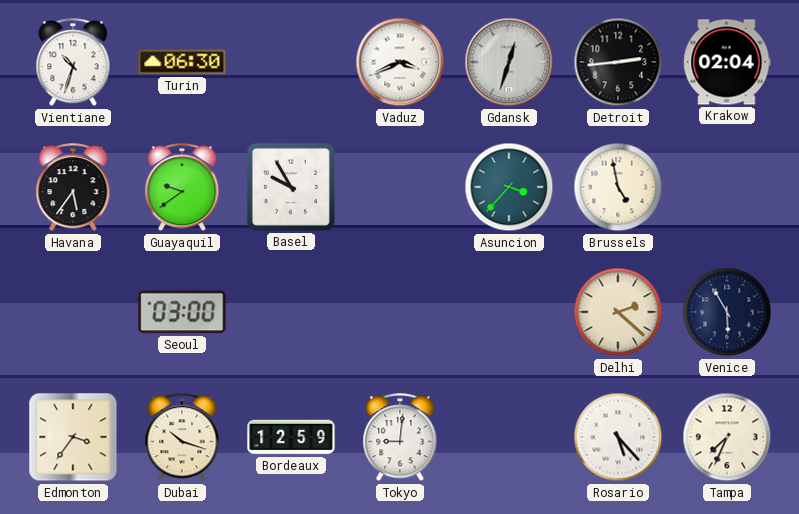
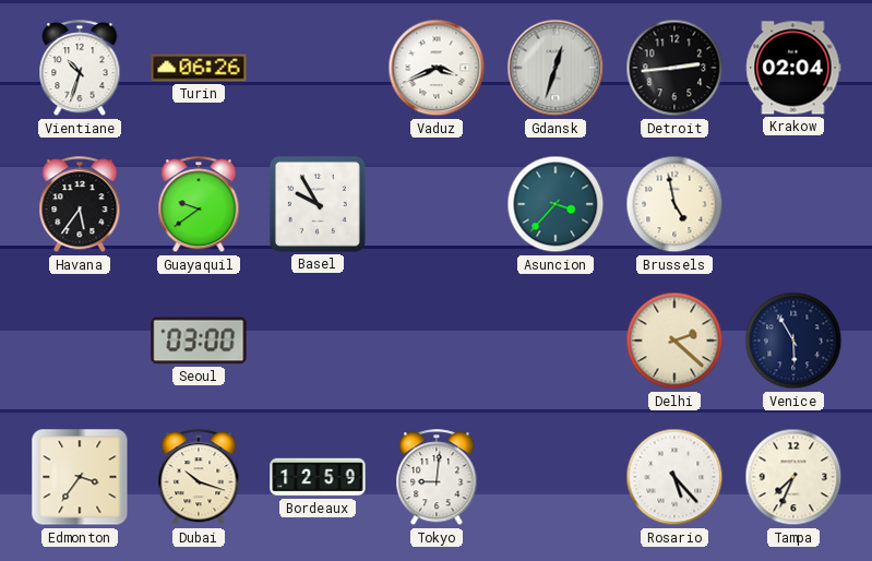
Turin: 06:30 -> 06:26 (199, 68)
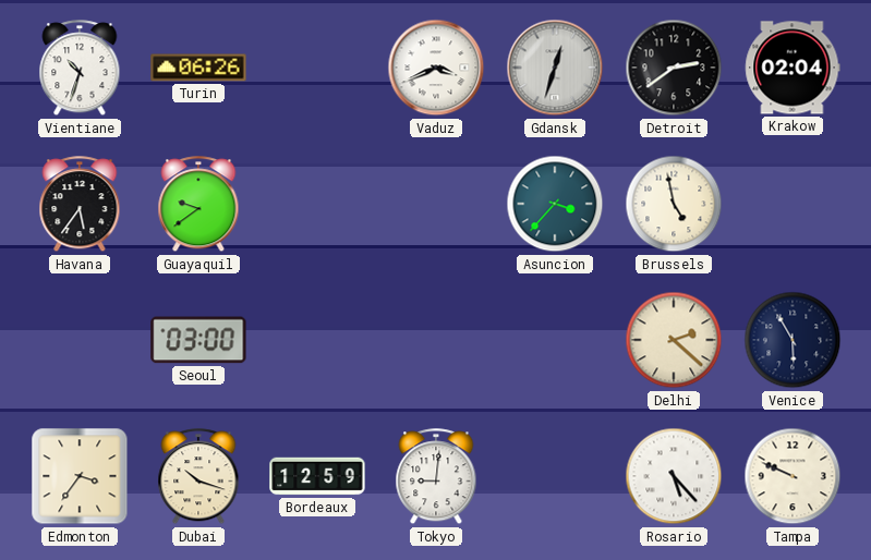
Detroit: 2:44 -> 2:39 (674, 68)
Basel: 9:55 -> none (318, 204)
Tampa: 7:34 -> 9:49 (793, 476)
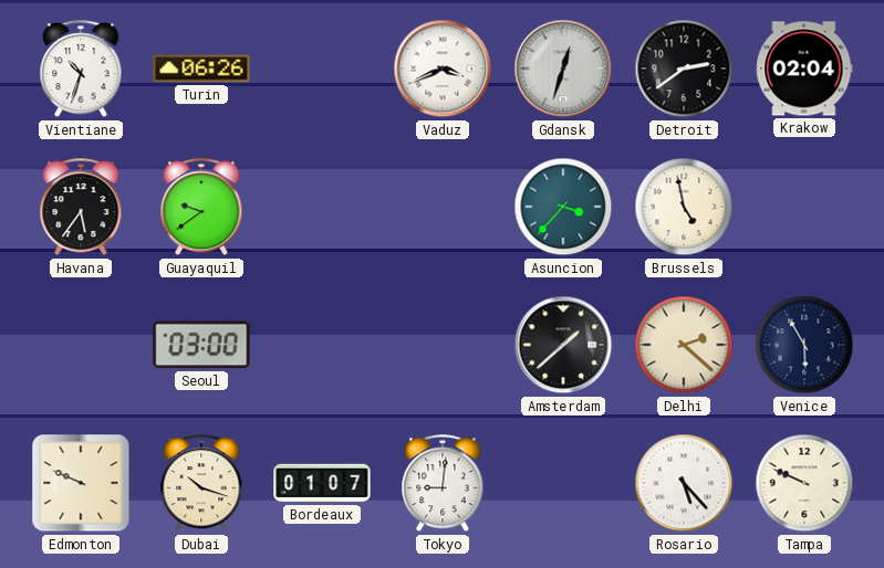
Amsterdam: none -> 1:38 (563, 345)
Edmonton: 3:36 -> 9:49 (81, 483)
Bordeaux: 12:59 -> 01:07 (322, 483)
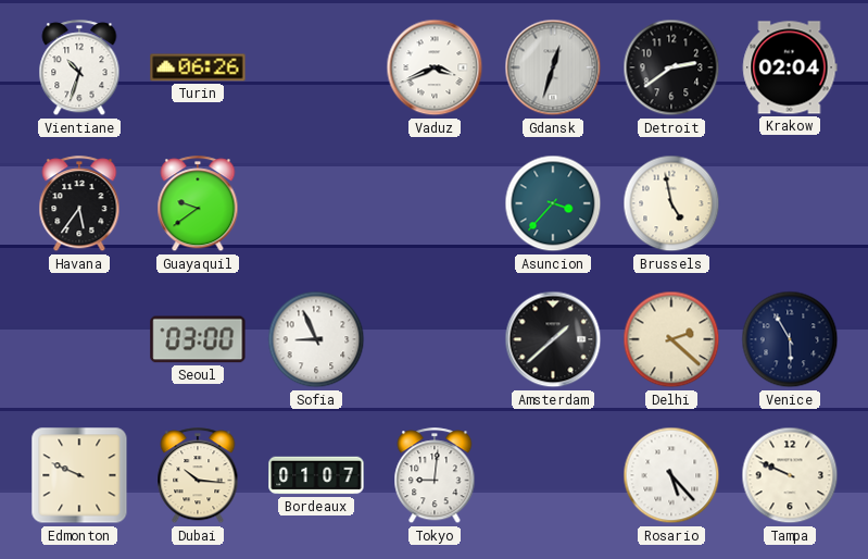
Sofia: none -> 8:56 (316, 339)
Dubai: 10:18 -> 10:16 (198, 476)
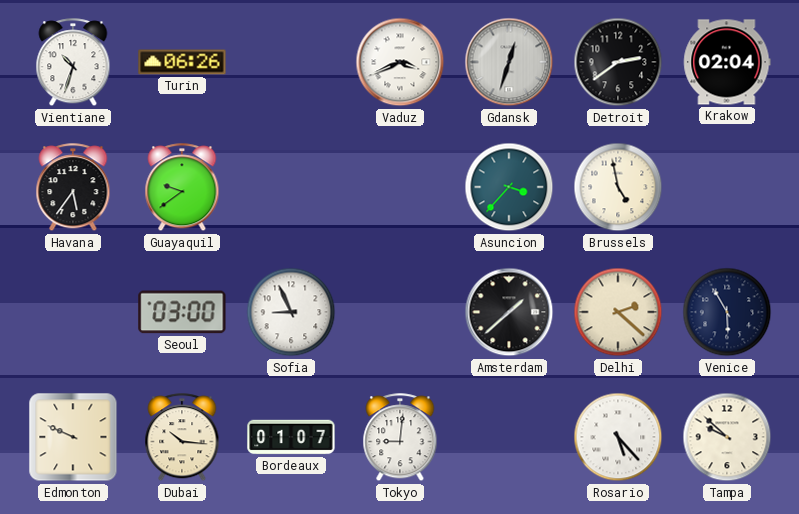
Tampa: 9:49 -> 9:52 (727, 437)
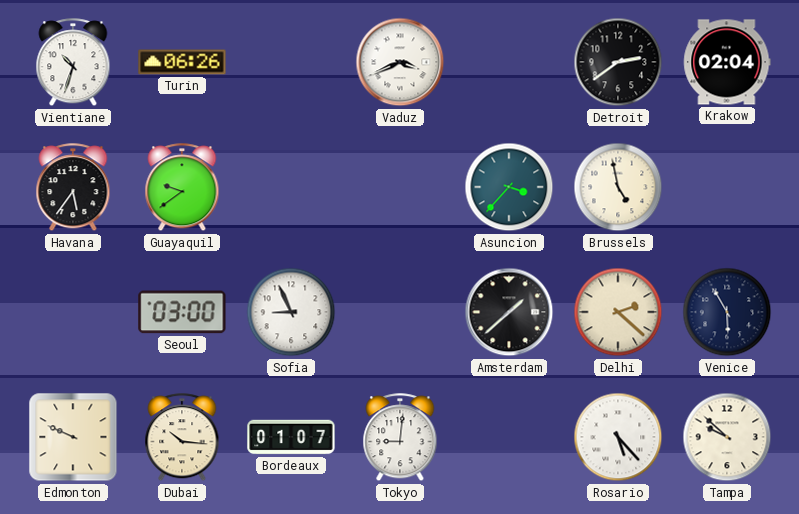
Gdansk: 12:33 -> none (509, 62)
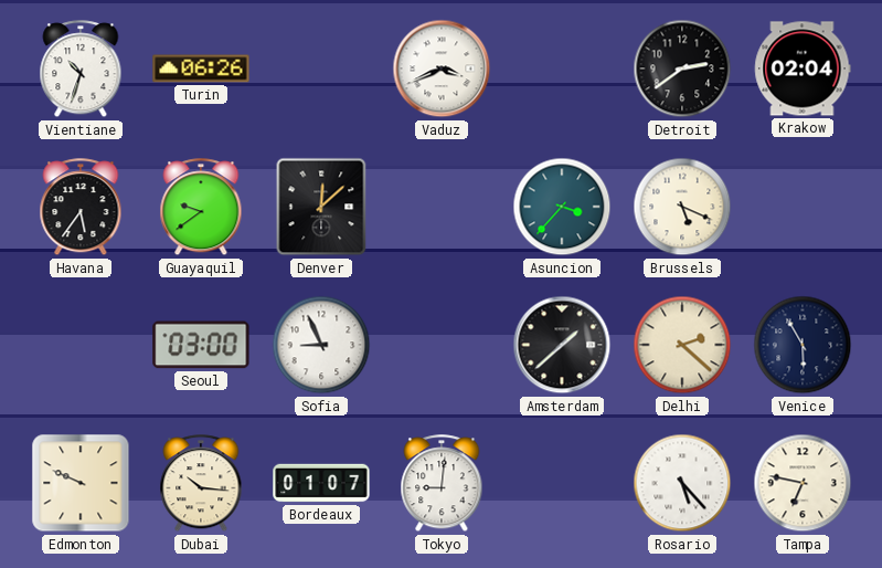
Denver: none -> 12:08 (321, 207)
Brussels: 4:58 -> 5:19 (682, 207)
Tampa: 9:52 -> 6:47 (803, 483)
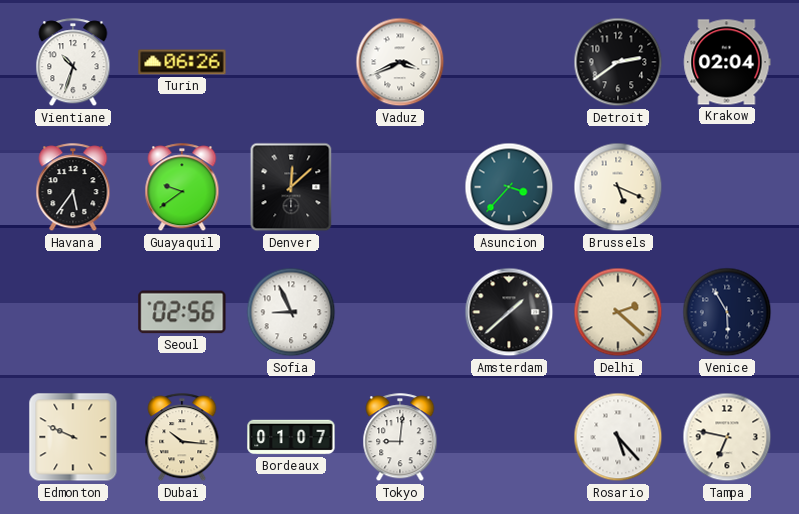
Seoul: 03:00 -> 02:56 (182, 312)
